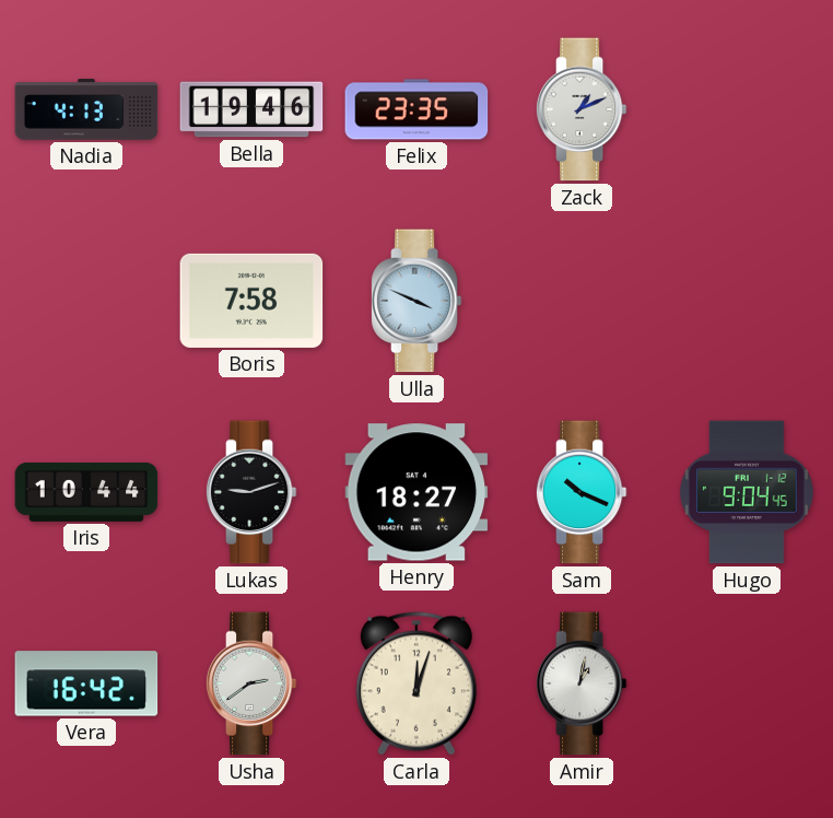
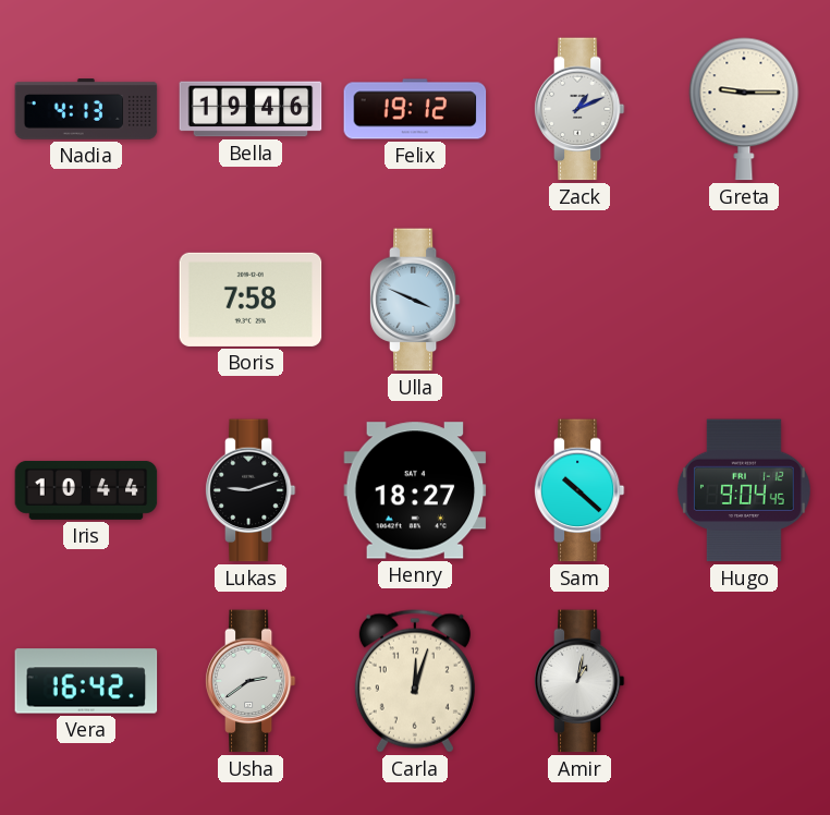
Felix: 23:35 -> 19:12 (415, 109)
Greta: none -> 9:15 (744, 109)
Sam: 10:19 -> 10:22 (579, 490)
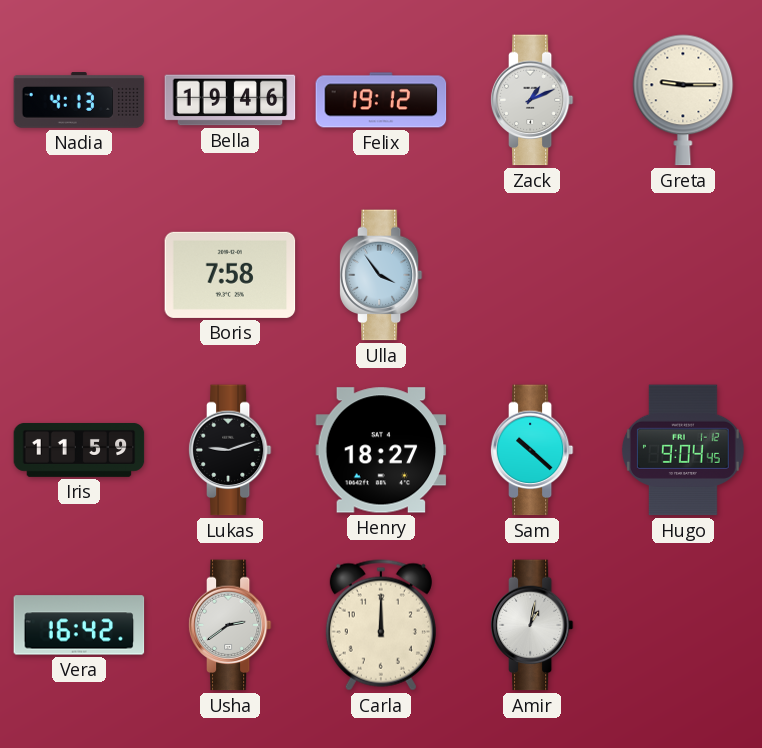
Ulla: 3:49 -> 3:54 (381, 275)
Iris: 10:44 -> 11:59 (79, 450)
Carla: 12:03 -> 12:00 (381, 625)
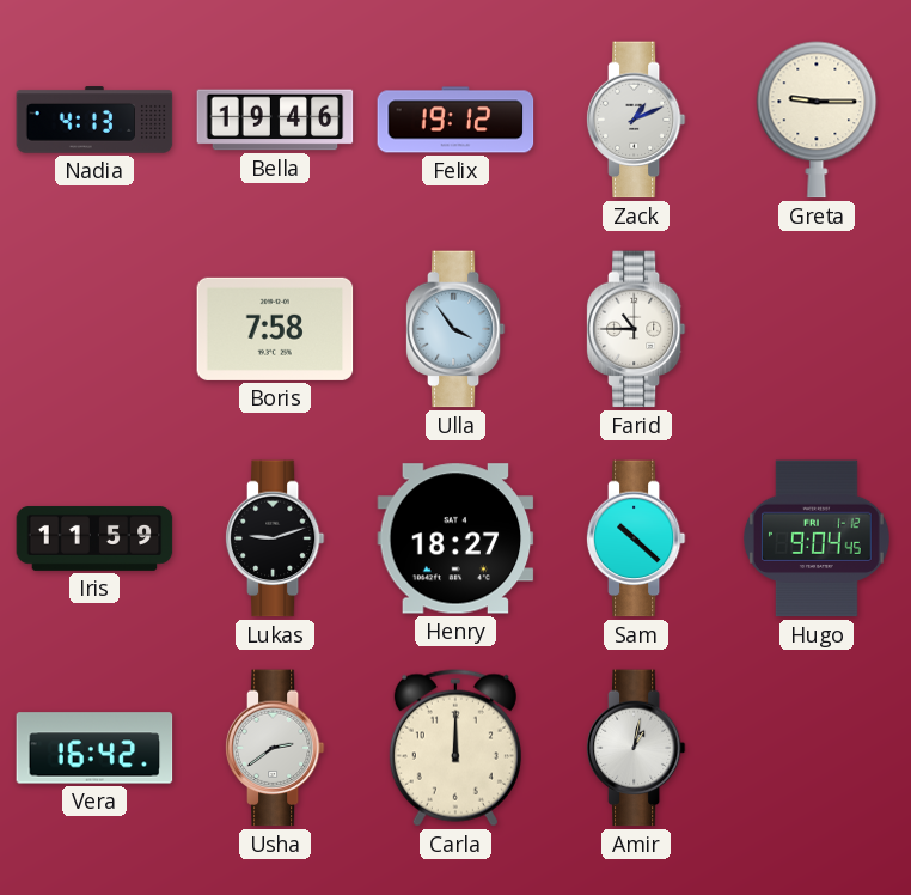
Farid: none -> 10:45 (636, 329)
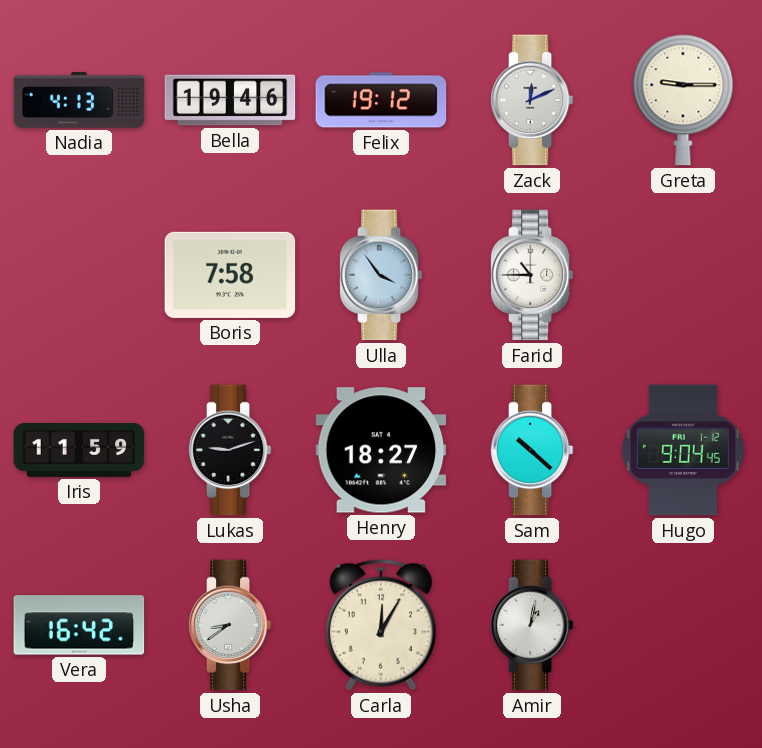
Zack: 1:11 -> 12:11 (532, 100)
Usha: 2:39 -> 8:39 (230, 625)
Carla: 12:00 -> 12:05 (381, 625)
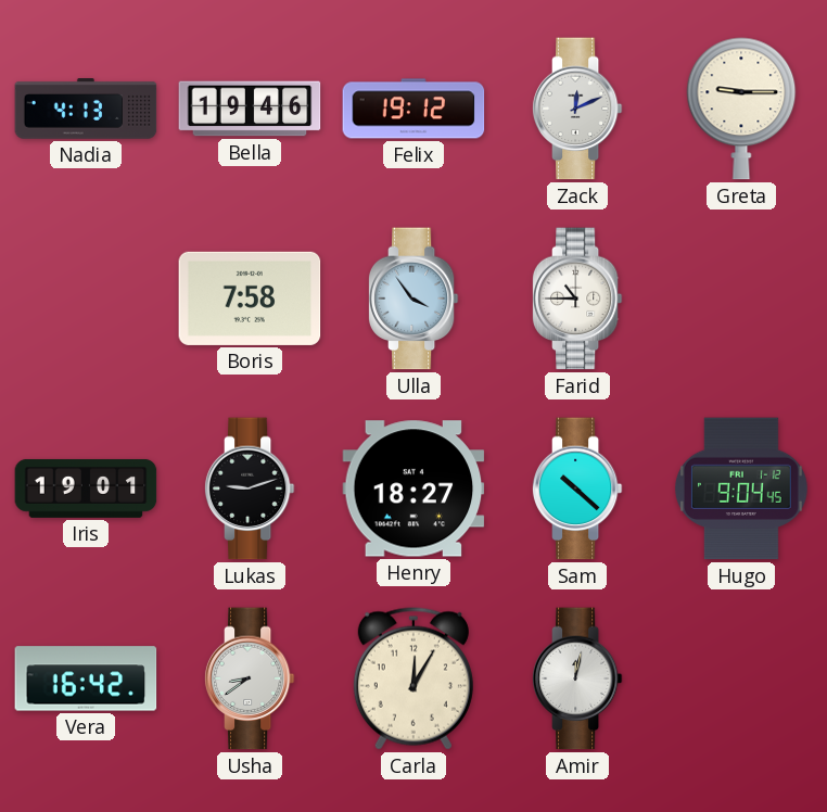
Iris: 11:59 -> 19:01 (86, 489)
Amir: 1:02 -> 12:02 (577, 678)
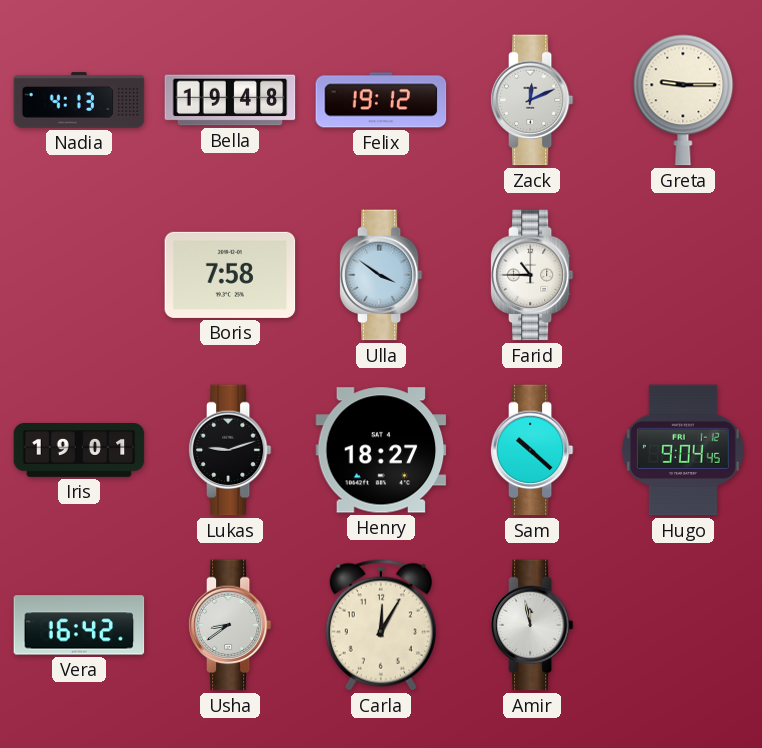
Bella: 19:46 -> 19:48 (230, 100)
Ulla: 3:54 -> 3:51 (381, 275)
Amir: 12:02 -> 11:58 (532, 625)
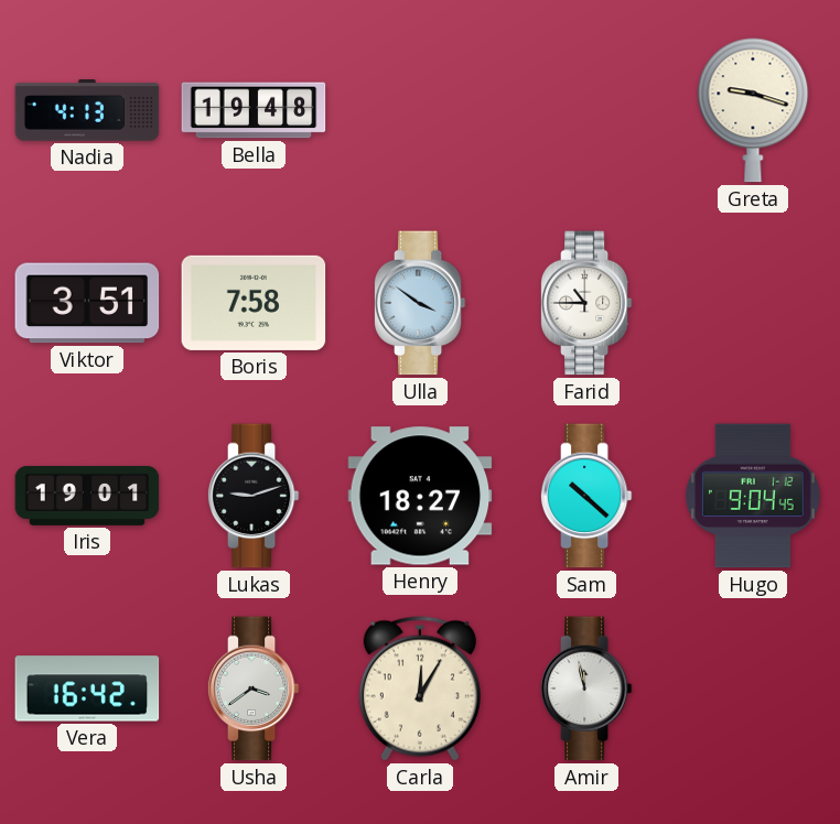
Felix: 19:12 -> none (381, 100)
Zack: 12:11 -> none (532, 100)
Greta: 9:15 -> 9:18 (753, 110)
Viktor: none -> 3:51 (87, 303)
Usha: 8:39 -> 3:39 (254, 689)
